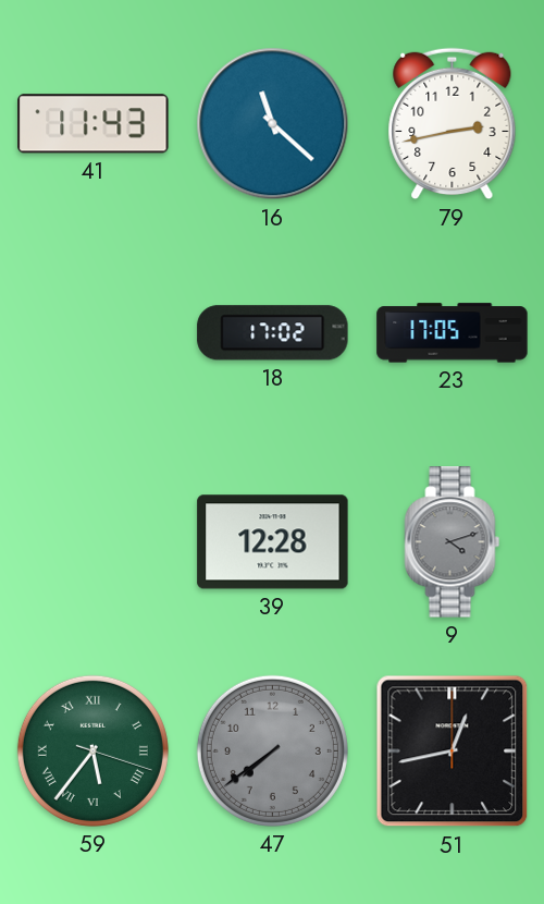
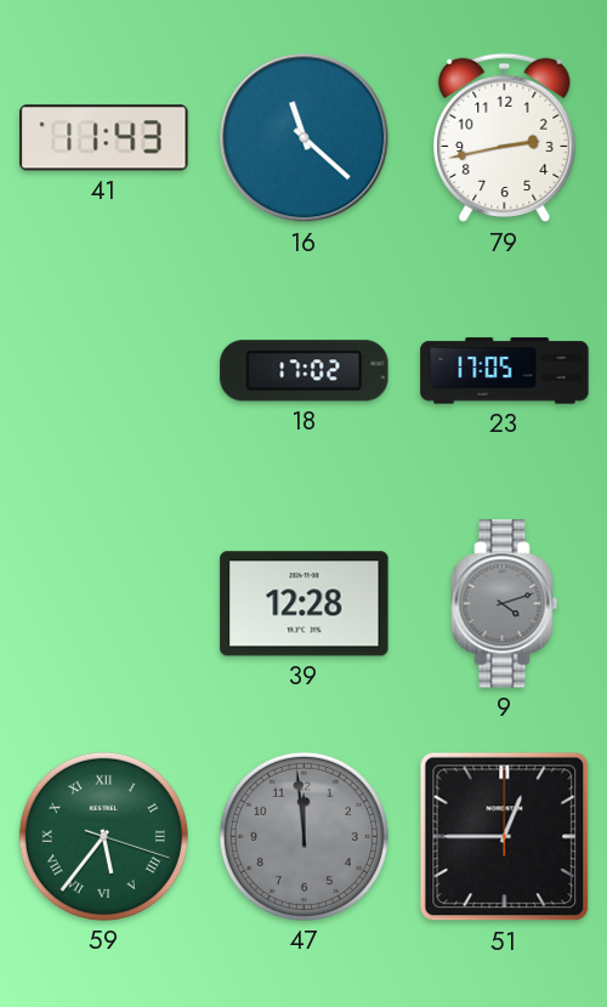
47: 7:39 -> 11:59 (303, 836)
51: 12:43 -> 12:45 (505, 837)
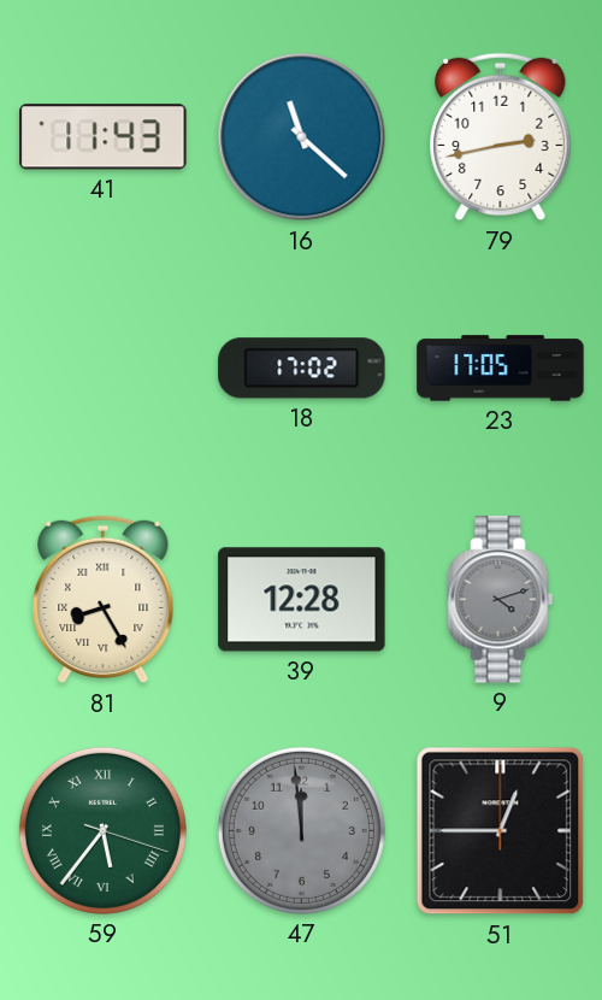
81: none -> 8:25 (104, 600)
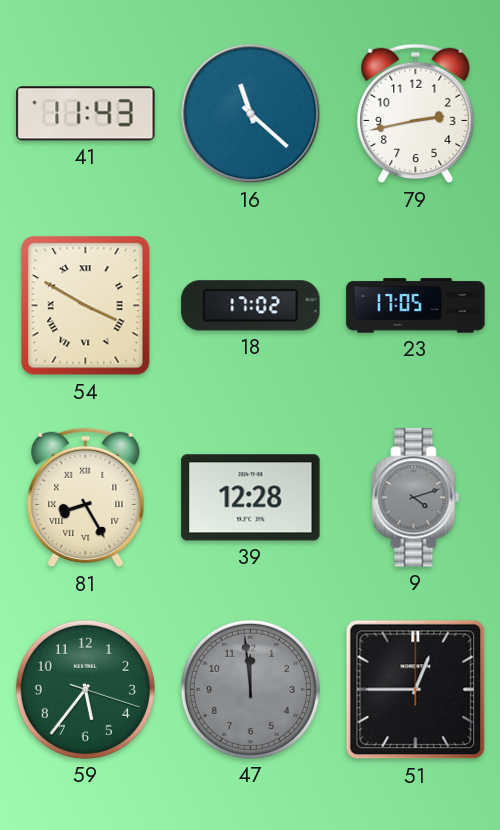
54: none -> 3:50 (86, 306)
59 numerals: Roman -> Arabic (85, 689)
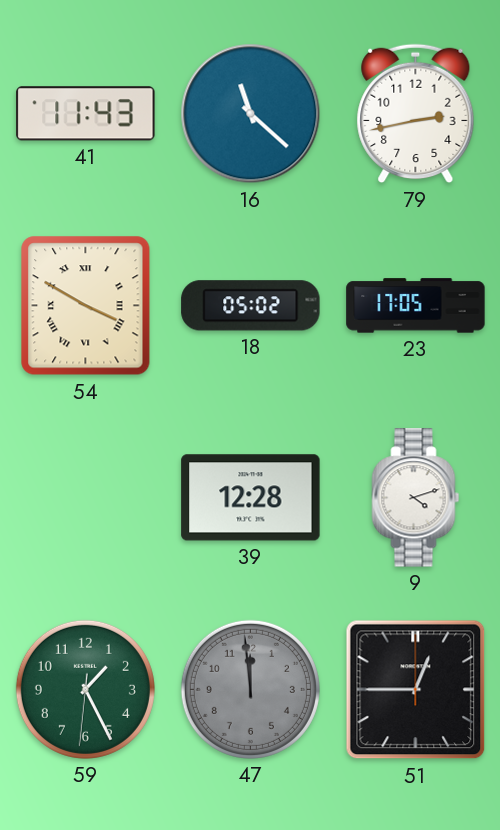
18: 17:02 -> 05:02 (251, 306)
81: 8:25 -> none (86, 498)
9 dial: grey -> white (416, 498)
59: 5:36 -> 1:25 (85, 689)
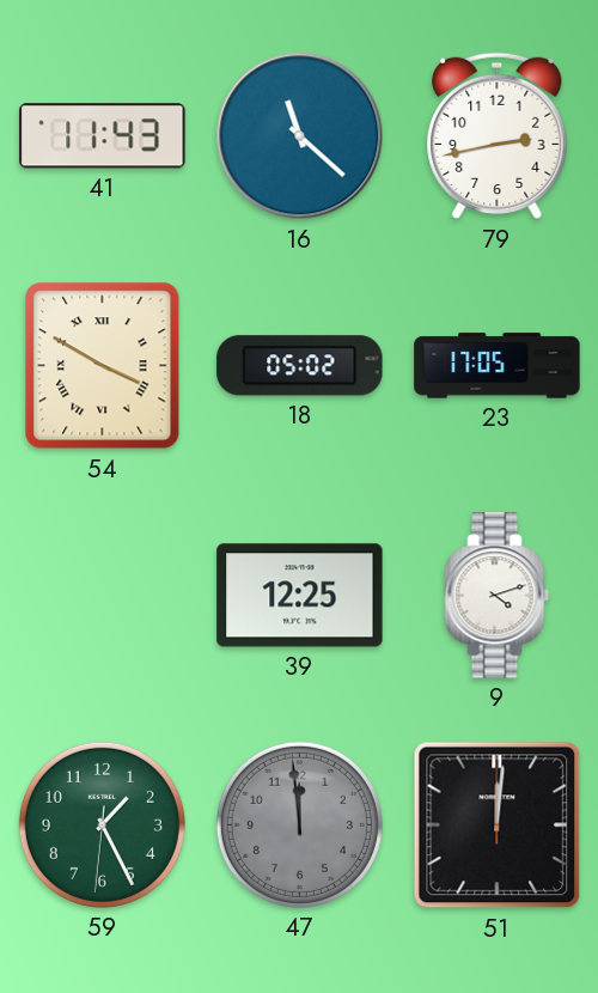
39: 12:28 -> 12:25 (300, 596)
51: 12:45 -> 12:01 (498, 826)
